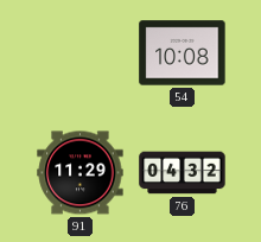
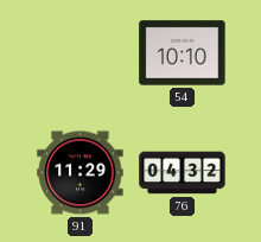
54: 10:08 -> 10:10 (183, 53)
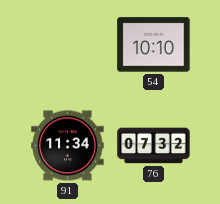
91: 11:29 -> 11:34 (68, 146)
76: 04:32 -> 07:32 (154, 146)
